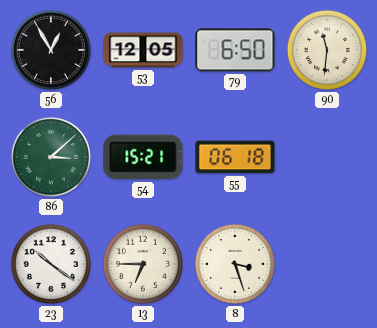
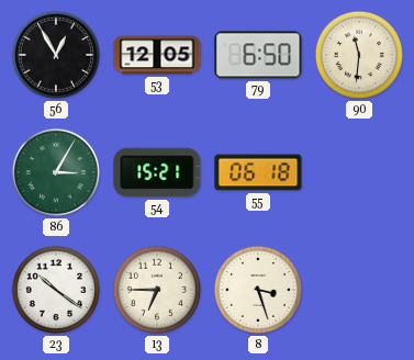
86: 3:08 -> 3:05 (56, 172)
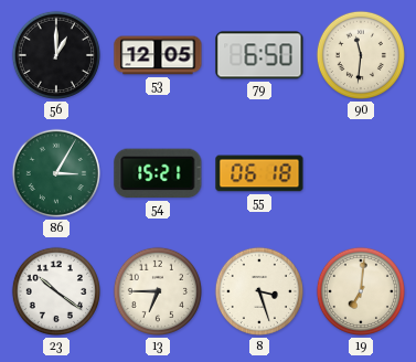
56: 12:55 -> 1:00 (56, 55)
19: none -> 7:01 (361, 291)
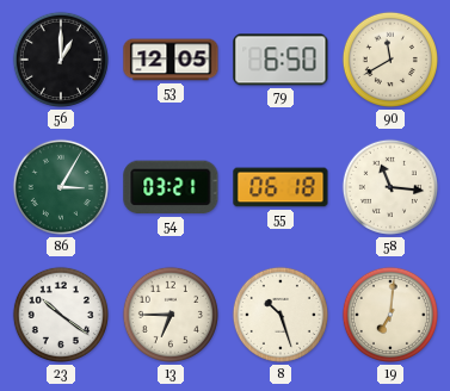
90: 11:31 -> 11:40 (390, 60)
54: 15:21 -> 03:21 (171, 187)
58: none -> 11:16 (390, 187)
8: 3:27 -> 10:27 (281, 315)
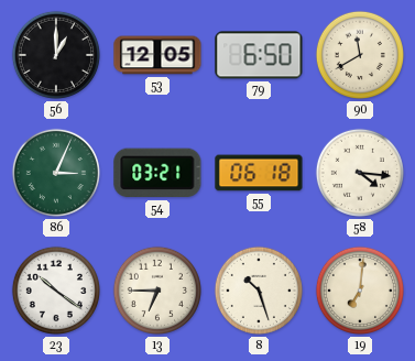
86: 3:05 -> 3:04 (56, 173)
58: 11:16 -> 4:16 (360, 173)
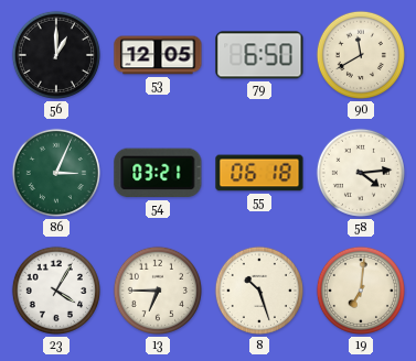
58: 4:16 -> 4:14 (361, 173)
23: 10:21 -> 4:05 (56, 291)
